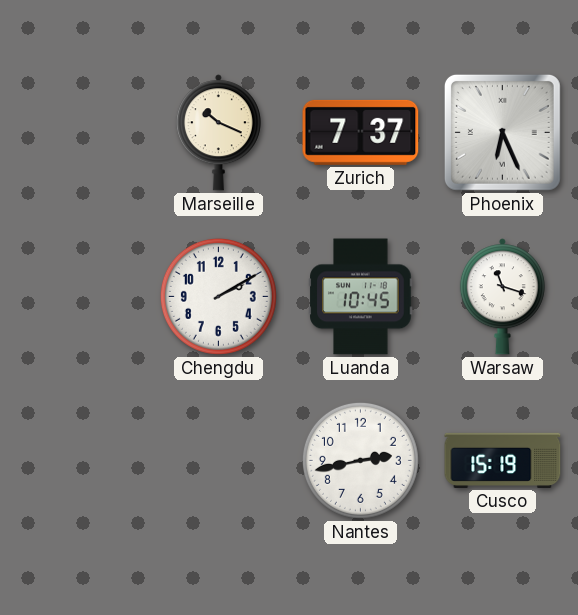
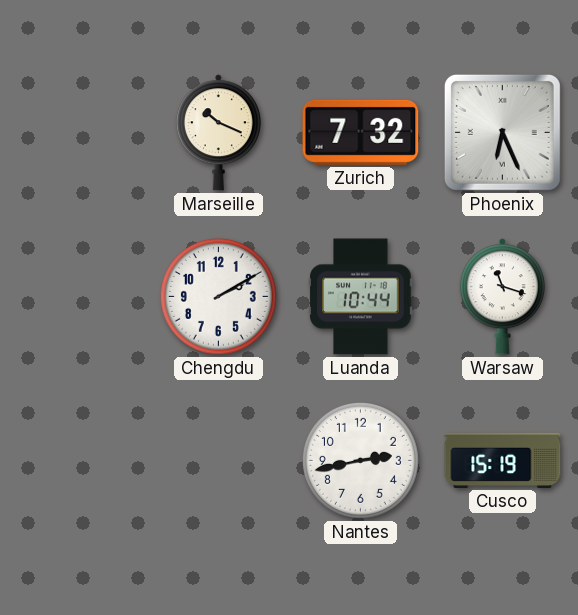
Zurich: 7:37 -> 7:32 (361, 132)
Luanda: 10:45 -> 10:44 (361, 297)
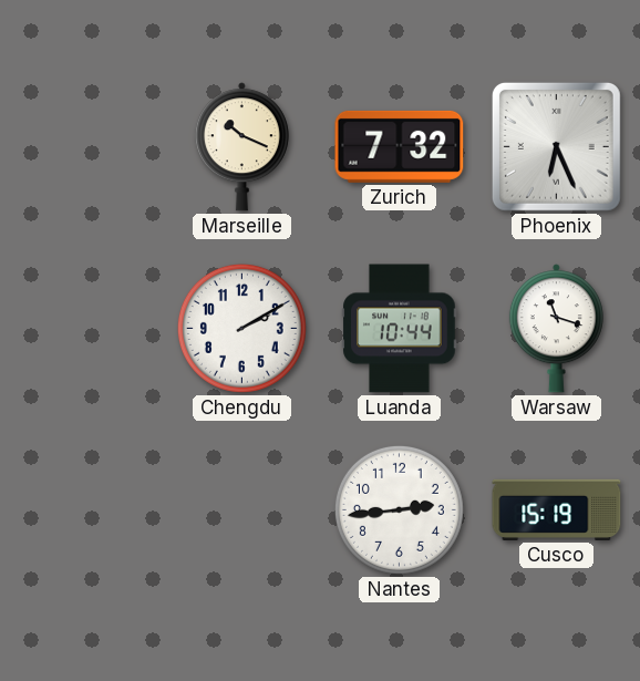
Nantes: 2:43 -> 2:44 (399, 509)
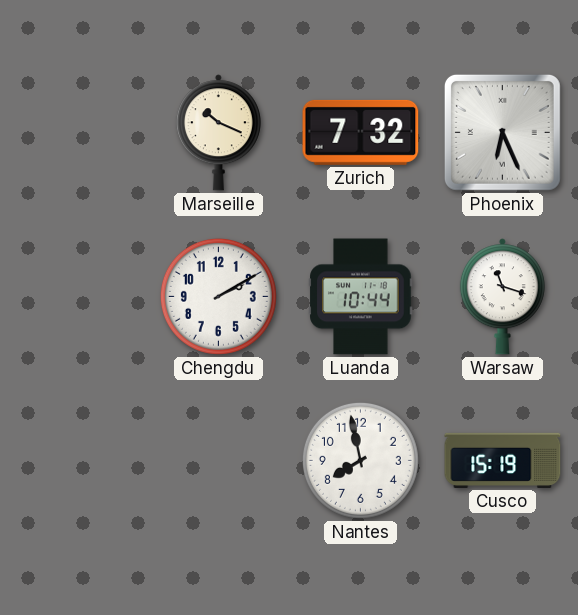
Nantes: 2:44 -> 7:58 (360, 460)
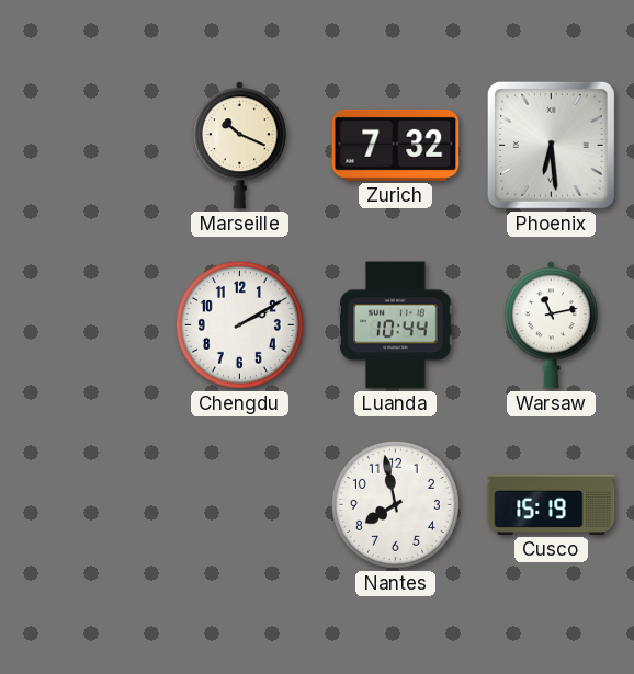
Phoenix: 6:26 -> 6:29 (551, 145)
Warsaw: 11:18 -> 11:13 (551, 325)
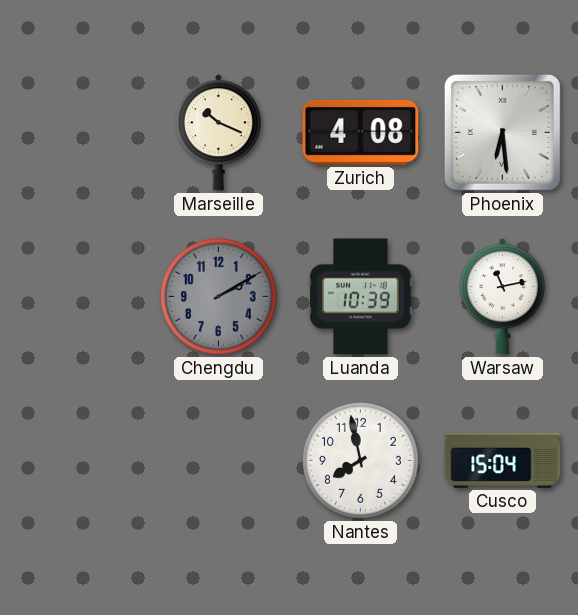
Zurich: 7:32 -> 4:08 (361, 132)
Chengdu dial: white -> grey (218, 296)
Luanda: 10:44 -> 10:39 (361, 297)
Cusco: 15:19 -> 15:04 (503, 460)
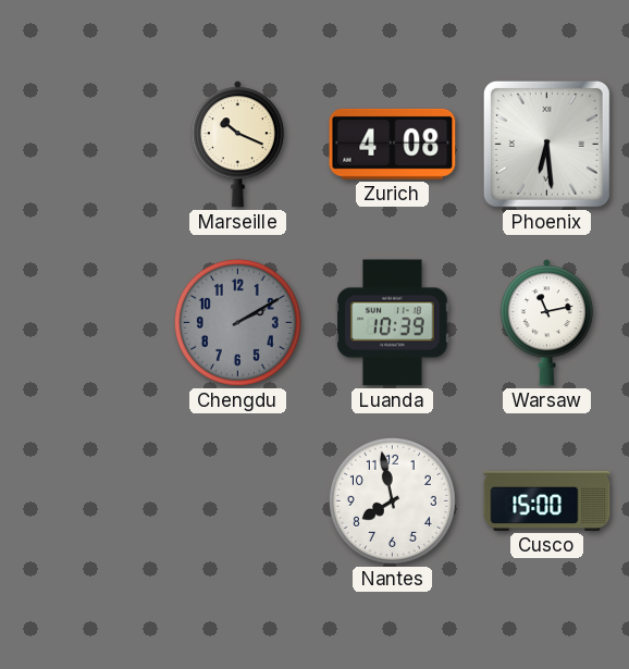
Cusco: 15:04 -> 15:00 (547, 500)
